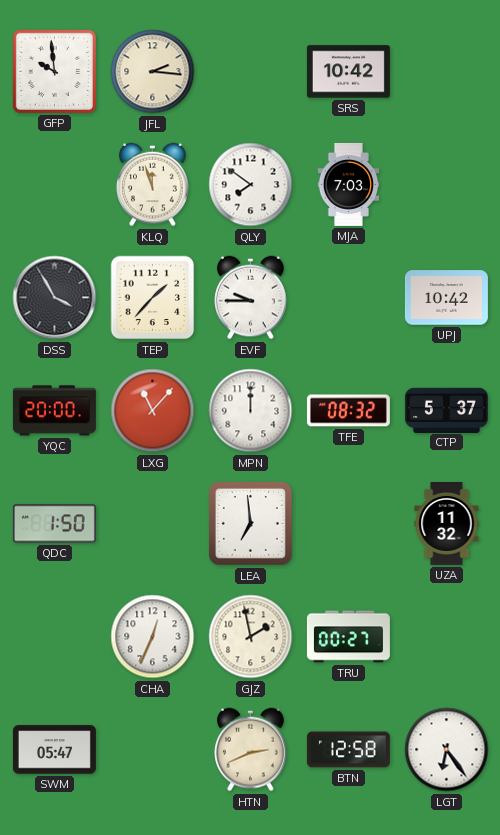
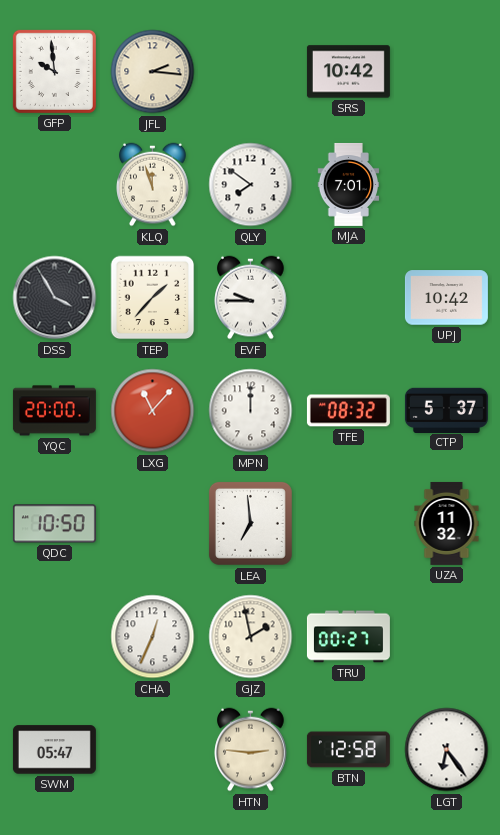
MJA: 7:03 -> 7:01 (349, 184)
QDC: 1:50 -> 10:50 (54, 524)
HTN: 2:41 -> 2:46 (251, 750)
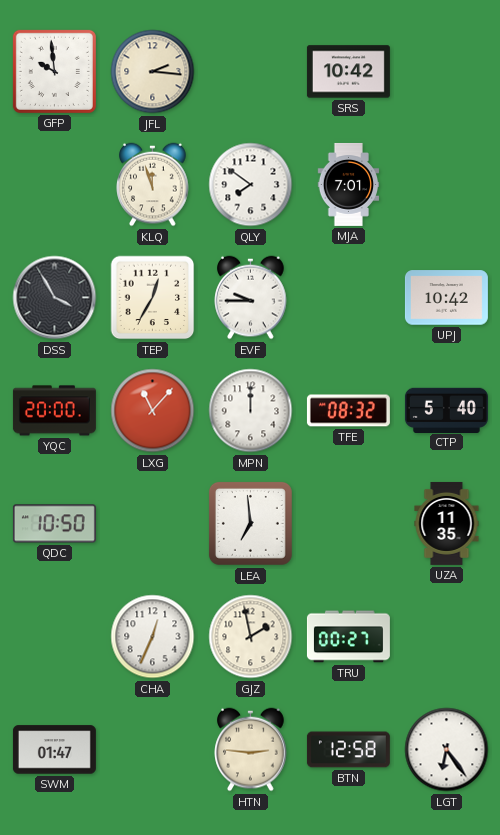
TEP: 1:37 -> 12:35 (153, 298)
CTP: 5:37 -> 5:40 (446, 410)
UZA: 11:32 -> 11:35 (447, 523)
SWM: 05:47 -> 01:47 (54, 750)
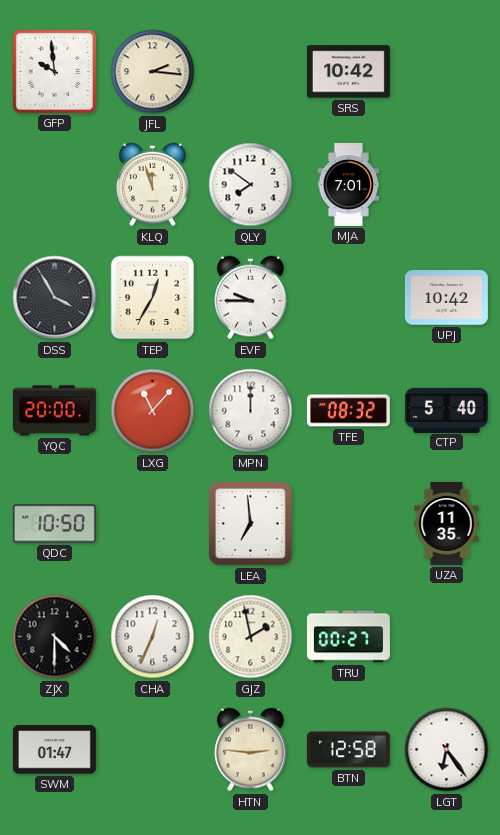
ZJX: none -> 4:30 (55, 637)
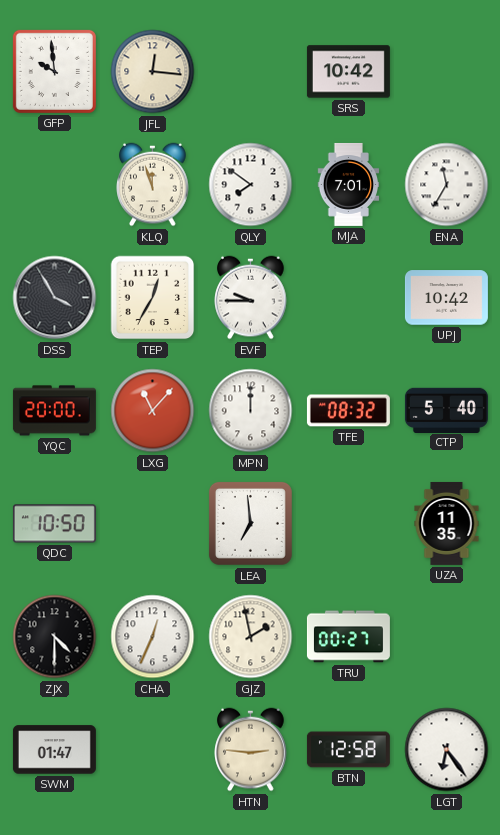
JFL: 2:16 -> 12:16 (153, 72)
ENA: none -> 11:35 (447, 185)
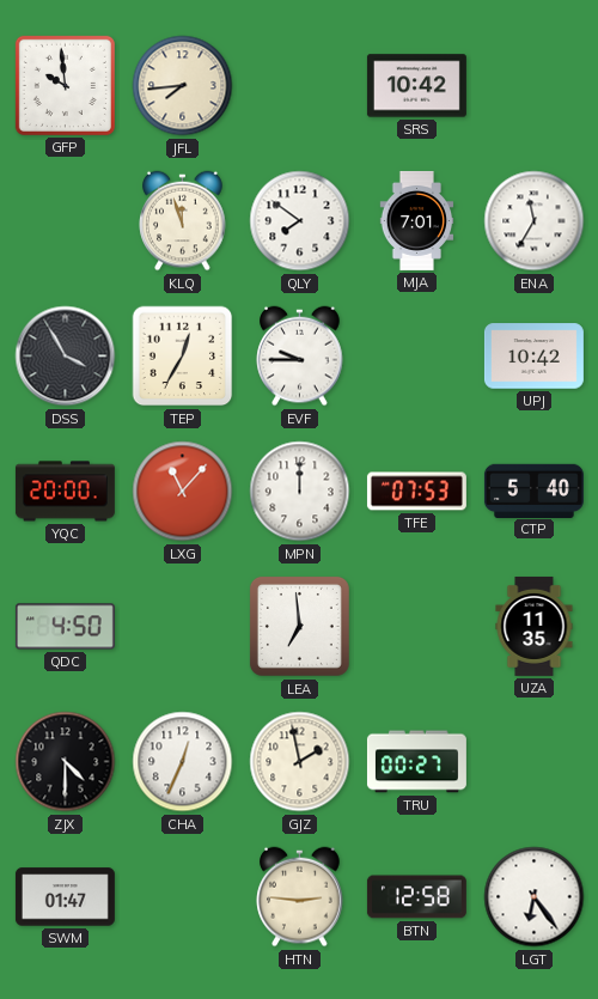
JFL: 12:16 -> 7:44 (183, 86)
TFE: 08:32 -> 07:53 (416, 492)
QDC: 10:50 -> 4:50 (65, 627)
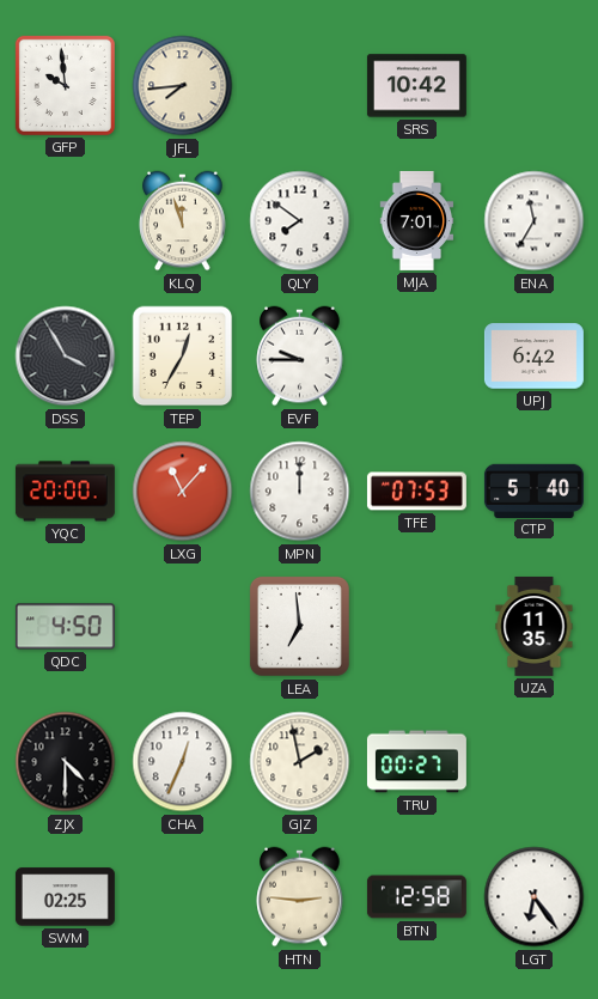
UPJ: 10:42 -> 6:42 (533, 357)
SWM: 01:47 -> 02:25 (65, 897)
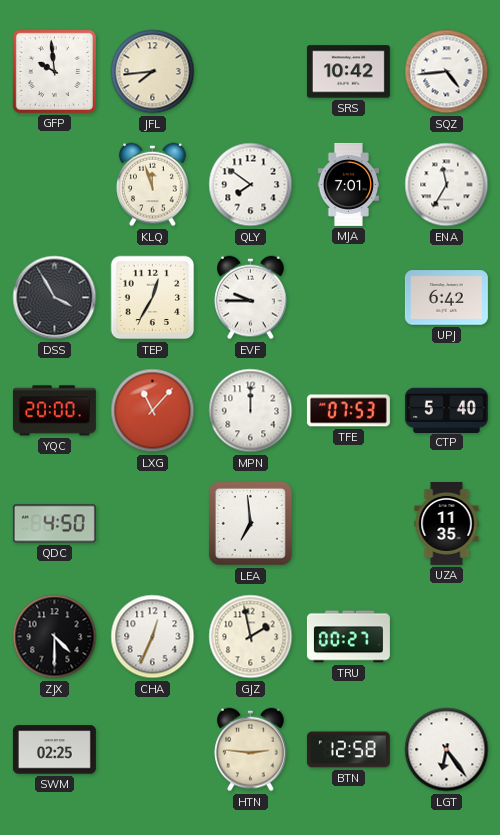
SQZ: none -> 4:44 (447, 72)
